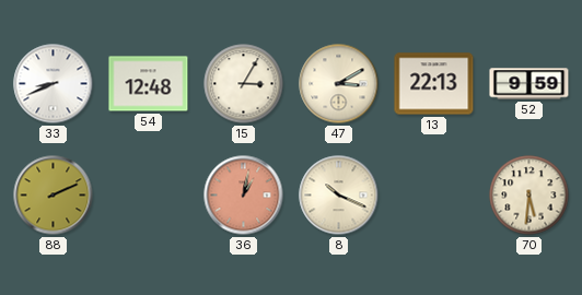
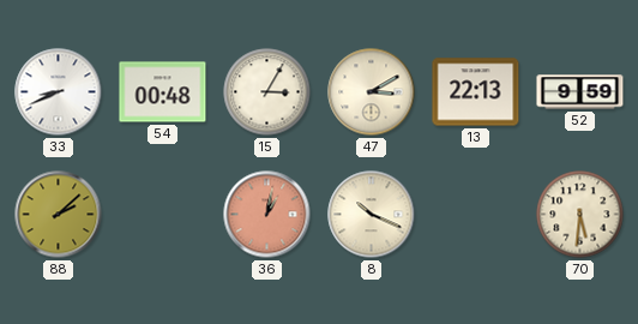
54: 12:48 -> 00:48 (163, 92)
88: 2:11 -> 2:08 (59, 215)
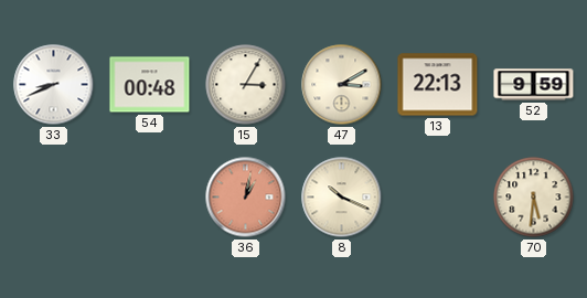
88: 2:08 -> none (59, 215)
